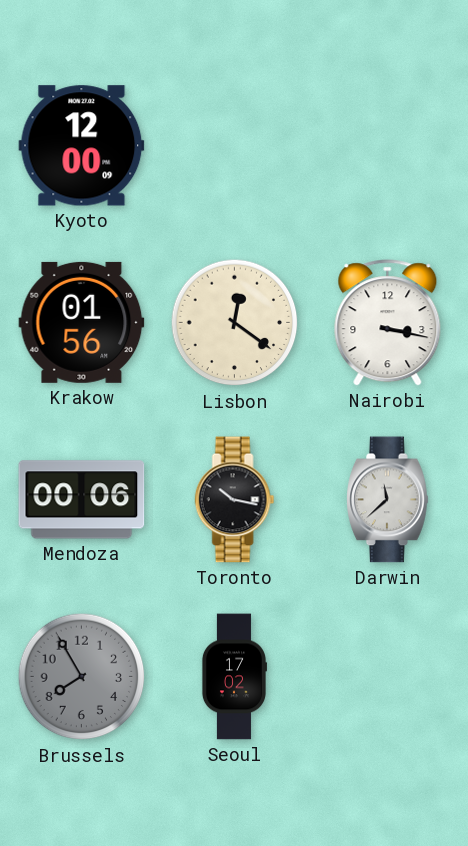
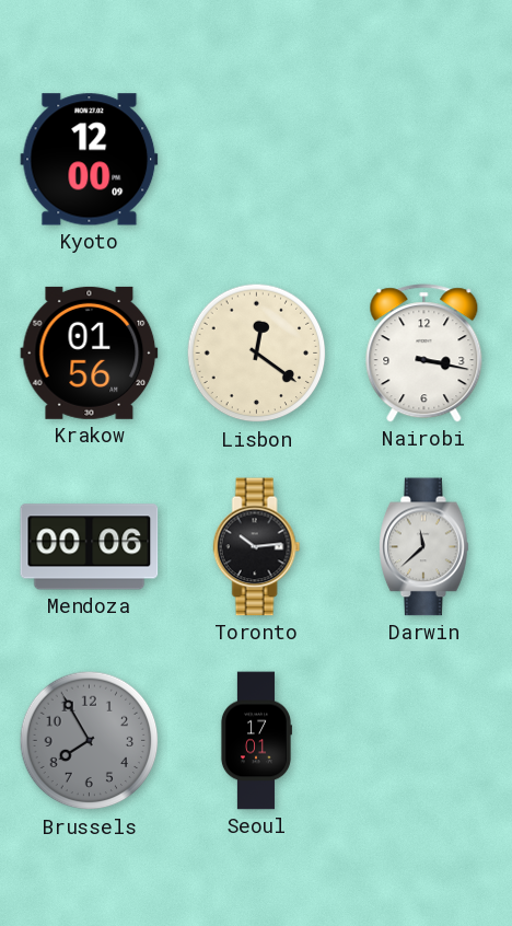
Toronto: 10:17 -> 10:14 (257, 547)
Seoul: 17:02 -> 17:01 (256, 741)
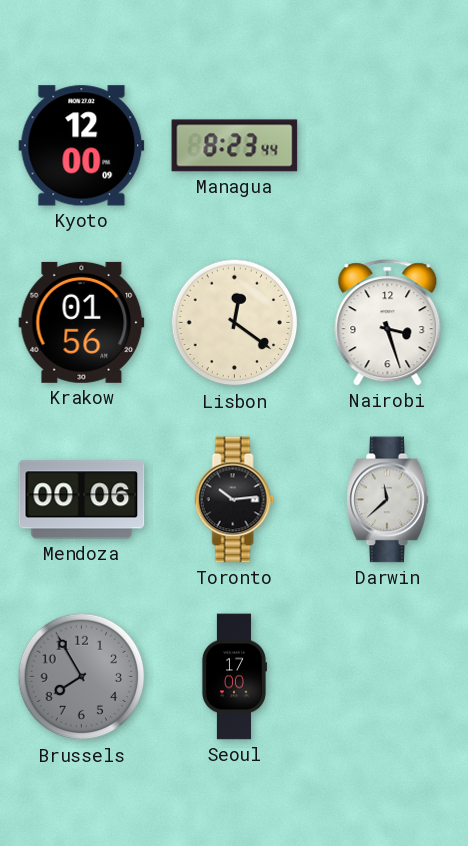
Managua: none -> 8:23 (235, 146)
Nairobi: 3:17 -> 3:27 (388, 323)
Seoul: 17:01 -> 17:00 (234, 677)
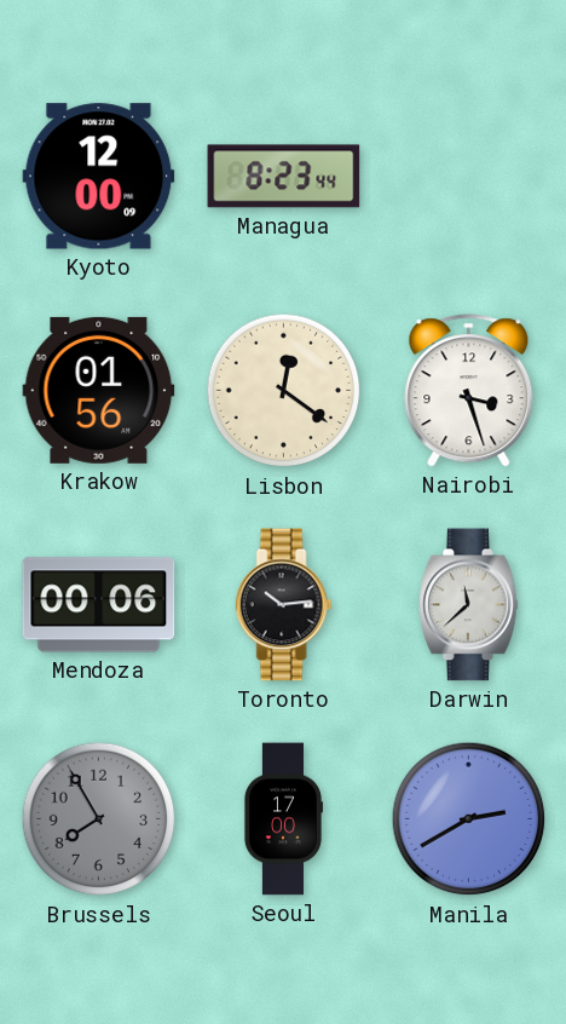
Manila: none -> 2:40 (469, 819)
